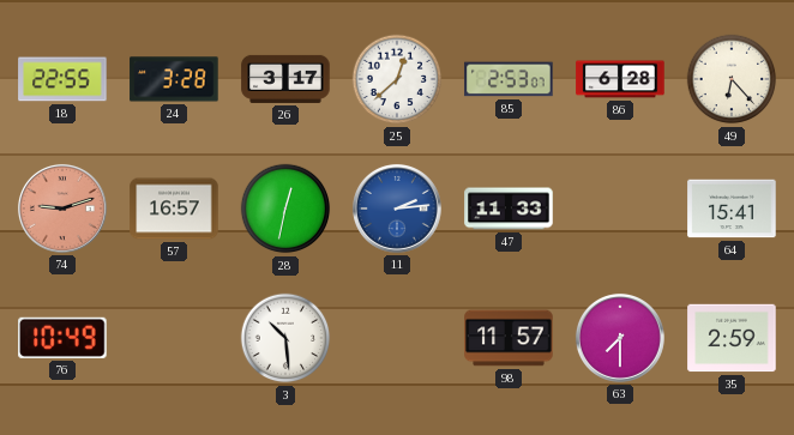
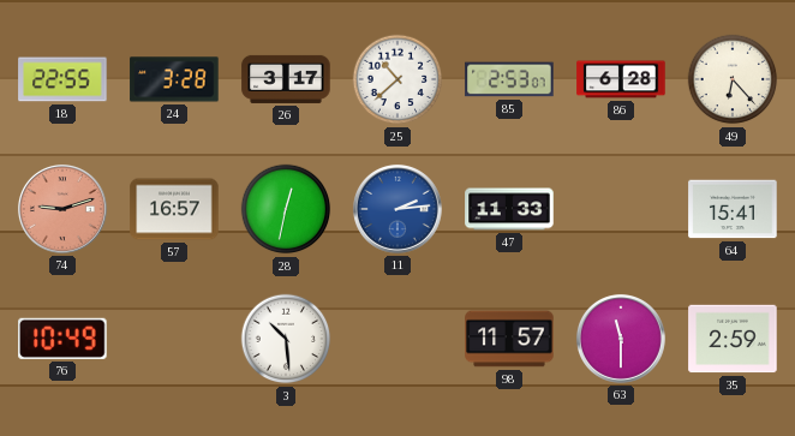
25: 12:38 -> 10:38 (397, 79)
63: 7:30 -> 11:30 (621, 339)
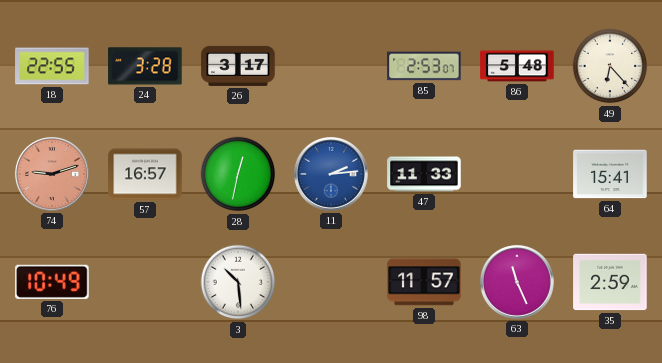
25: 10:38 -> none (397, 79)
86: 6:28 -> 5:48 (517, 66)
63: 11:30 -> 11:26 (517, 282)
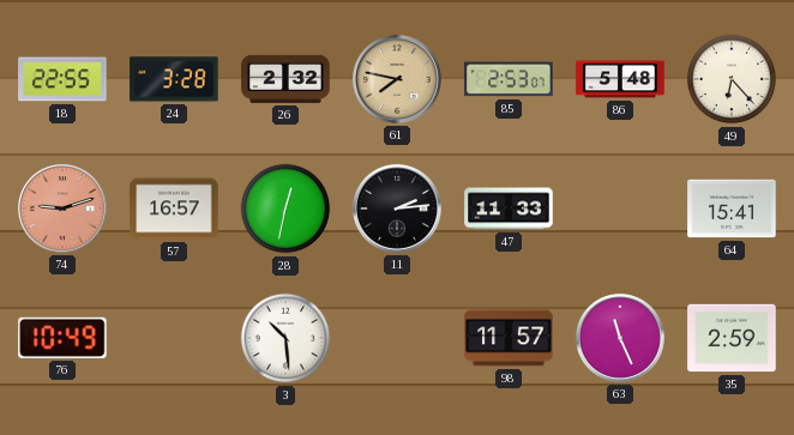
26: 3:17 -> 2:32 (285, 79)
61: none -> 7:47 (397, 79)
11 dial: blue -> black (397, 209)
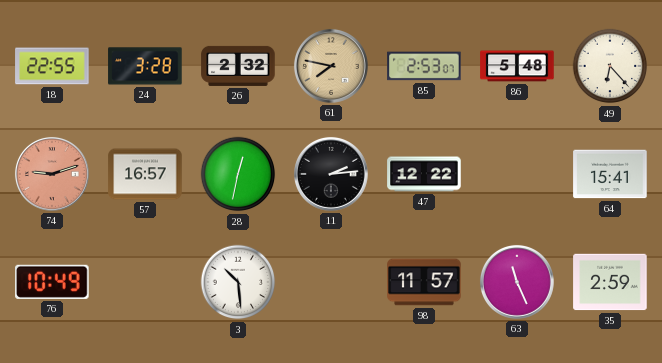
47: 11:33 -> 12:22 (424, 174)
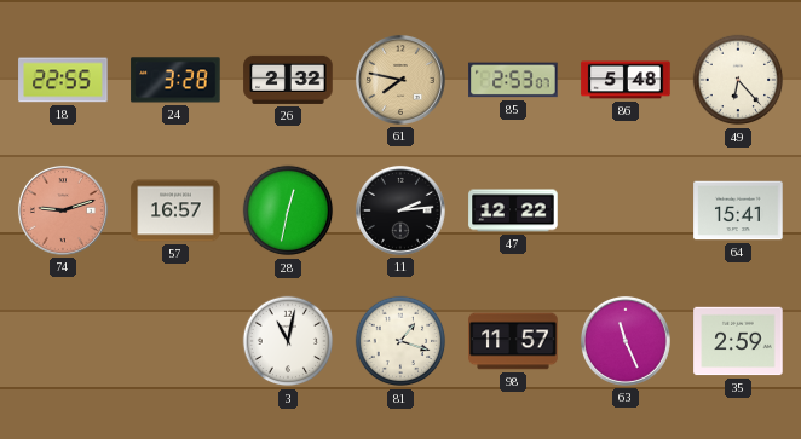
76: 10:49 -> none (52, 282)
3: 10:29 -> 11:02 (288, 341)
81: none -> 1:18 (400, 341)
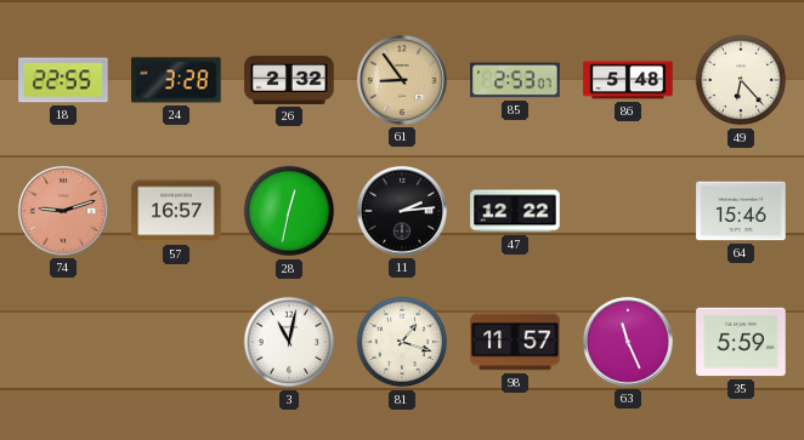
61: 7:47 -> 8:54 (402, 80)
64: 15:41 -> 15:46 (741, 211)
35: 2:59 -> 5:59 (741, 342)
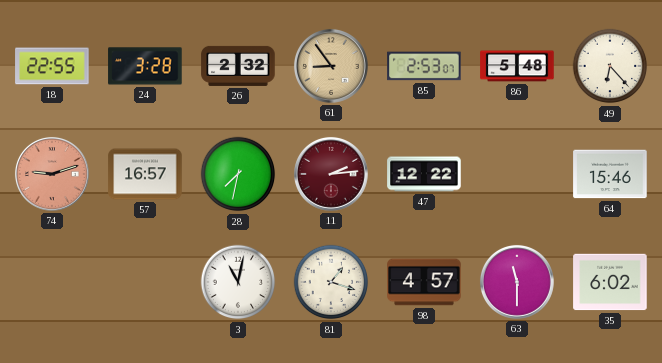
28: 12:32 -> 7:32 (238, 174)
11 dial: black -> burgundy (331, 174)
98: 11:57 -> 4:57 (424, 282)
63: 11:26 -> 11:30 (517, 282)
35: 5:59 -> 6:02 (610, 282)
